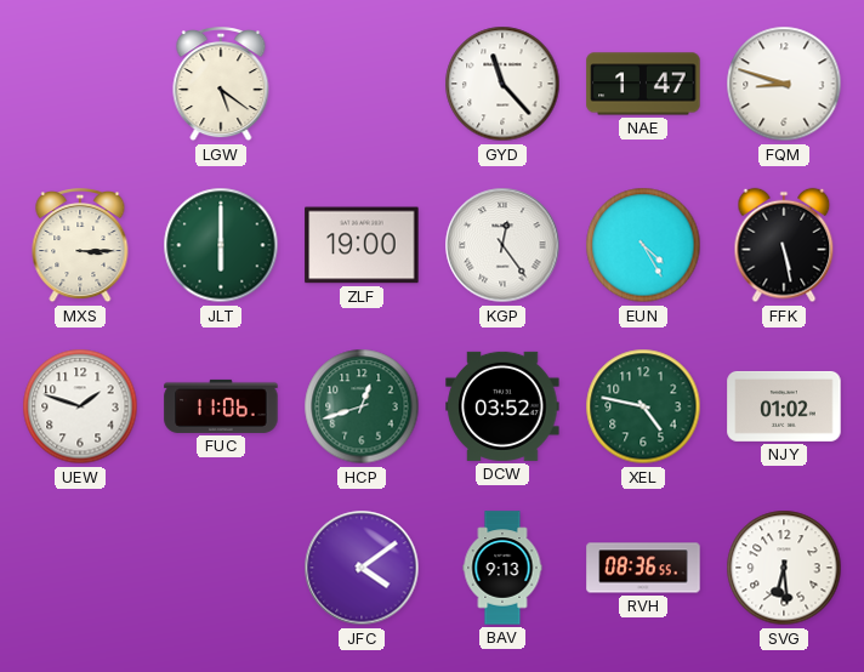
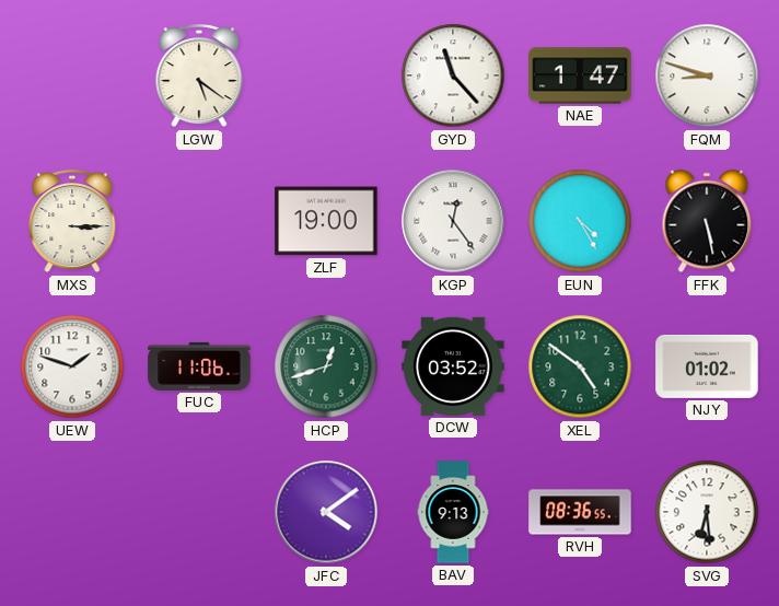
JLT: 6:00 -> none (221, 245)
XEL: 4:47 -> 4:51 (580, 366)
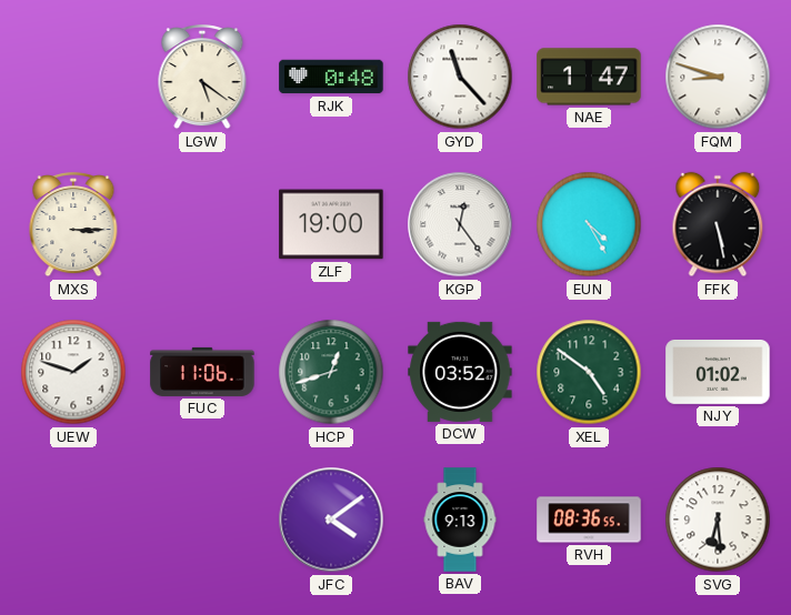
RJK: none -> 0:48 (331, 77)
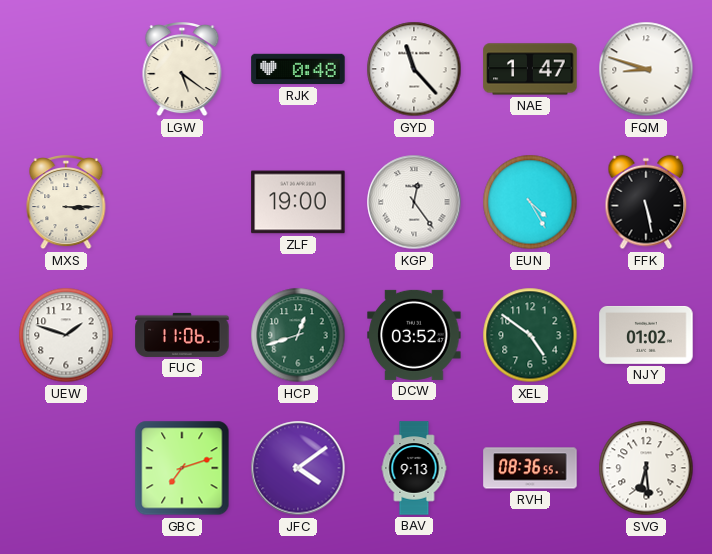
GBC: none -> 7:12 (182, 468)
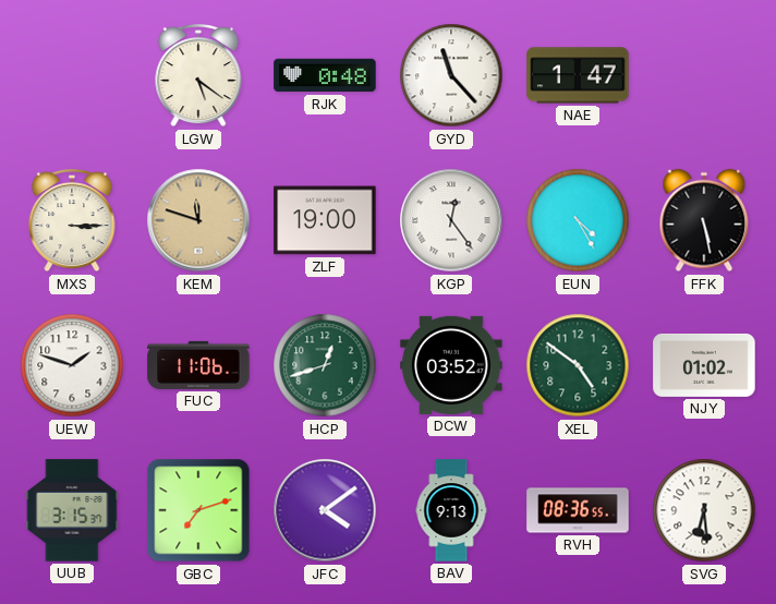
FQM: 8:48 -> none (646, 69)
KEM: none -> 11:48 (198, 220)
UUB: none -> 3:15 (72, 510)
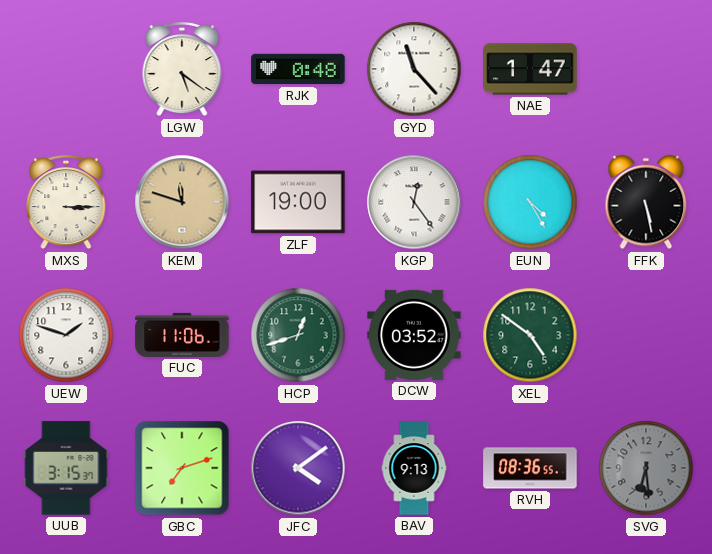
NJY: 01:02 -> none (704, 365)
SVG dial: white -> grey (646, 468)
